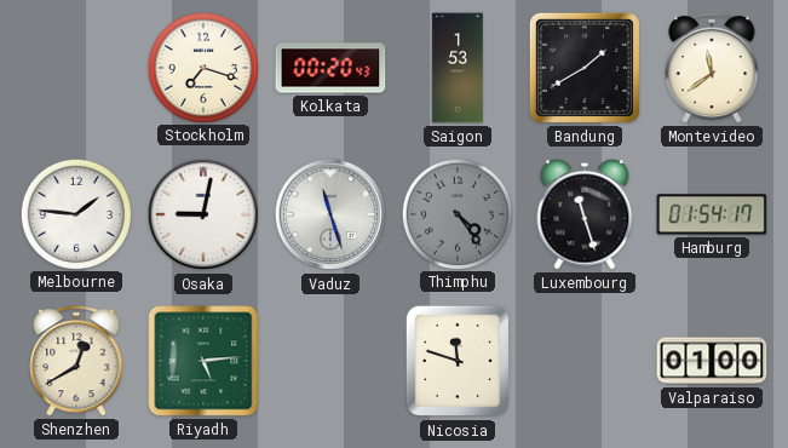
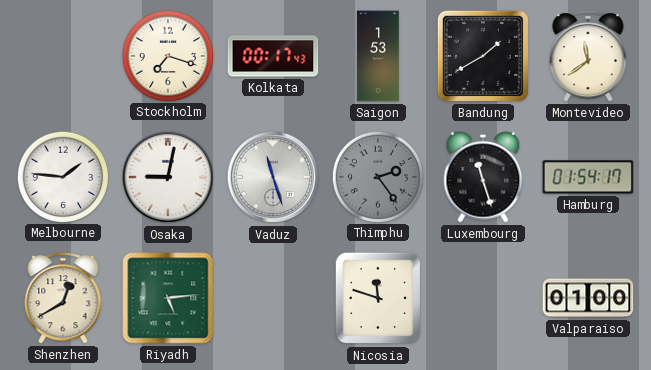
Kolkata: 00:20 -> 00:17 (273, 56)
Thimphu: 4:24 -> 2:24 (377, 176)
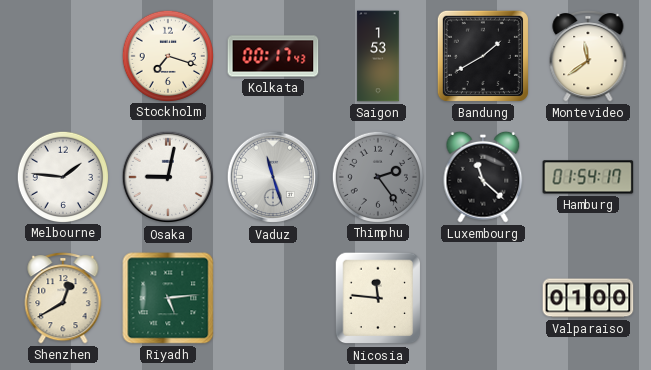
Luxembourg: 11:27 -> 11:22 (483, 177)
Nicosia: 11:48 -> 11:46 (378, 298)
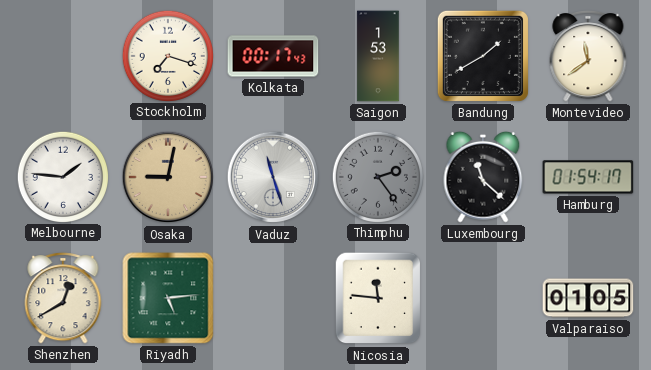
Osaka dial: white -> champagne (168, 177)
Valparaiso: 01:00 -> 01:05 (588, 298)
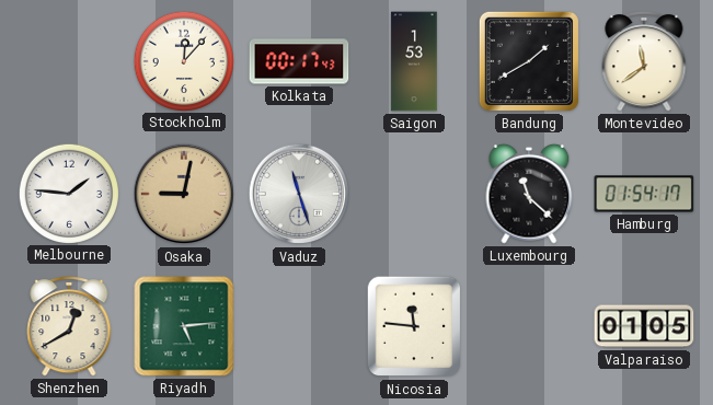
Stockholm: 7:18 -> 12:07 (183, 60)
Thimphu: 2:24 -> none (377, 176)
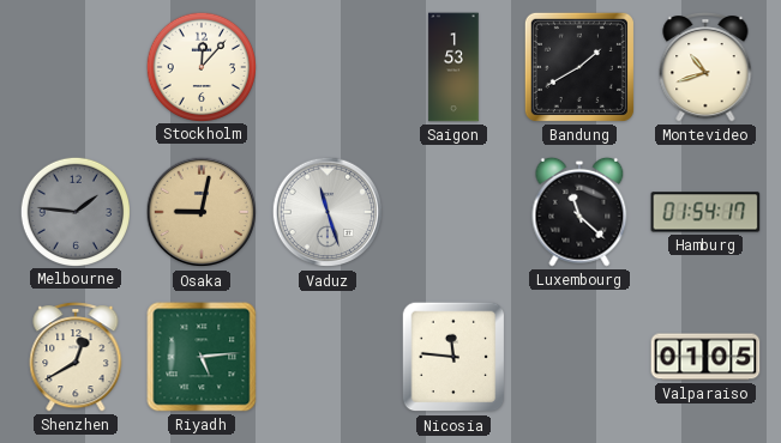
Kolkata: 00:17 -> none (299, 61)
Montevideo: 11:39 -> 10:42 (705, 68)
Melbourne dial: white -> grey (74, 211)
